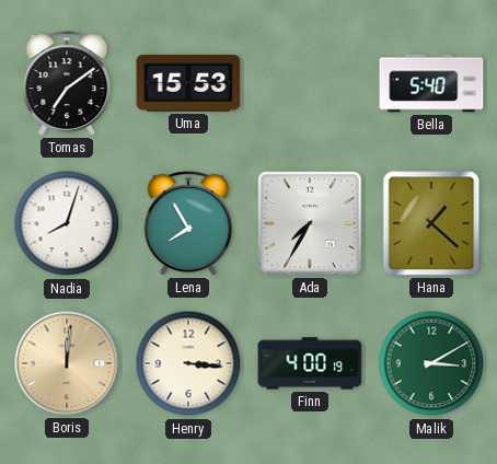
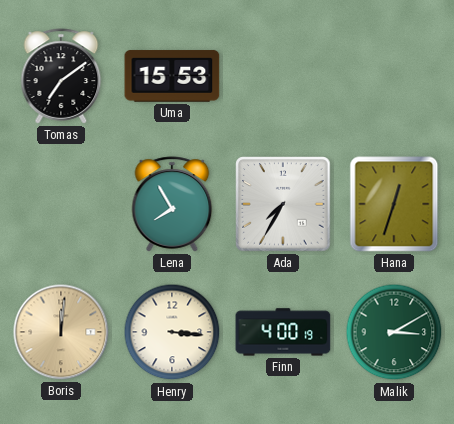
Bella: 5:40 -> none (431, 83)
Nadia: 8:03 -> none (67, 223)
Hana: 1:22 -> 12:33 (394, 204)
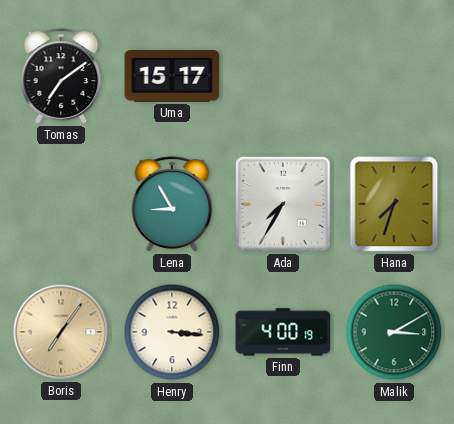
Uma: 15:53 -> 15:17 (172, 76)
Lena: 7:55 -> 8:55 (172, 204)
Hana: 12:33 -> 7:33 (394, 204)
Boris: 12:01 -> 7:06 (61, 332)
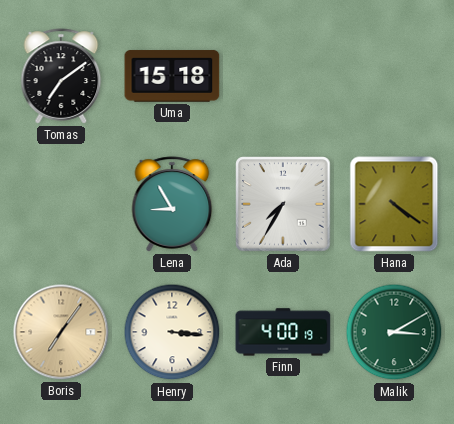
Uma: 15:17 -> 15:18 (172, 76)
Hana: 7:33 -> 4:21 (394, 204)
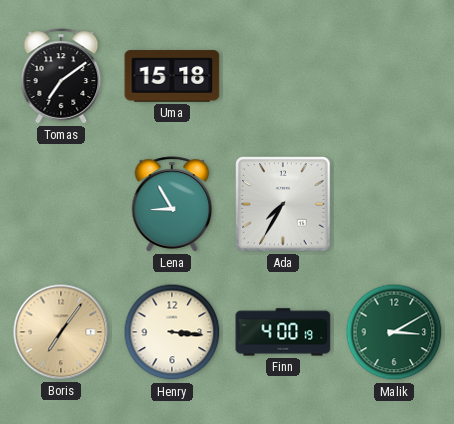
Hana: 4:21 -> none (394, 204)
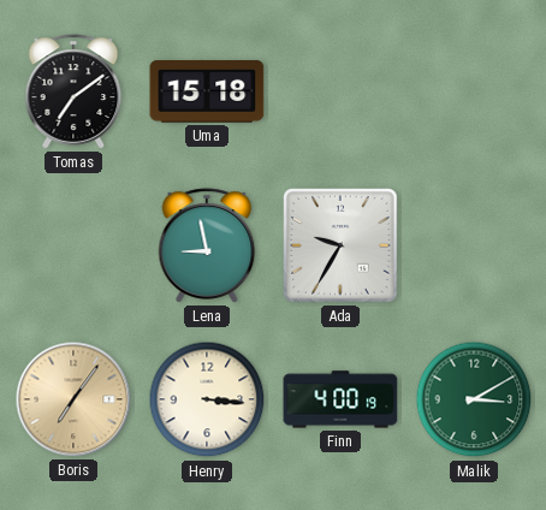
Lena: 8:55 -> 8:58 (207, 245)
Ada: 7:35 -> 9:35 (340, 245)
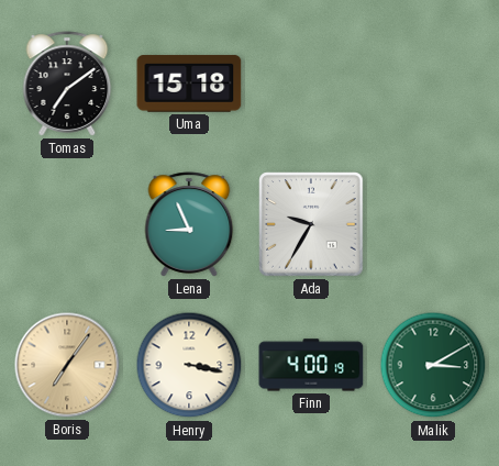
Lena: 8:58 -> 8:56 (189, 224)
Henry: 3:16 -> 3:17 (189, 365)
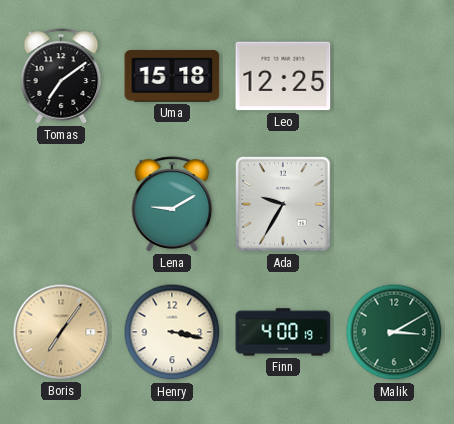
Leo: none -> 12:25 (283, 76)
Lena: 8:56 -> 9:10 (172, 204)
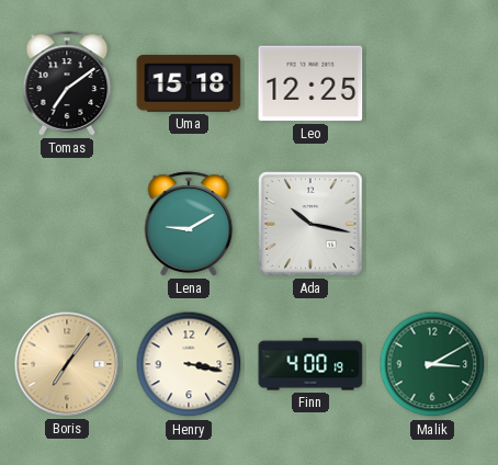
Ada: 9:35 -> 10:17 (310, 224)
